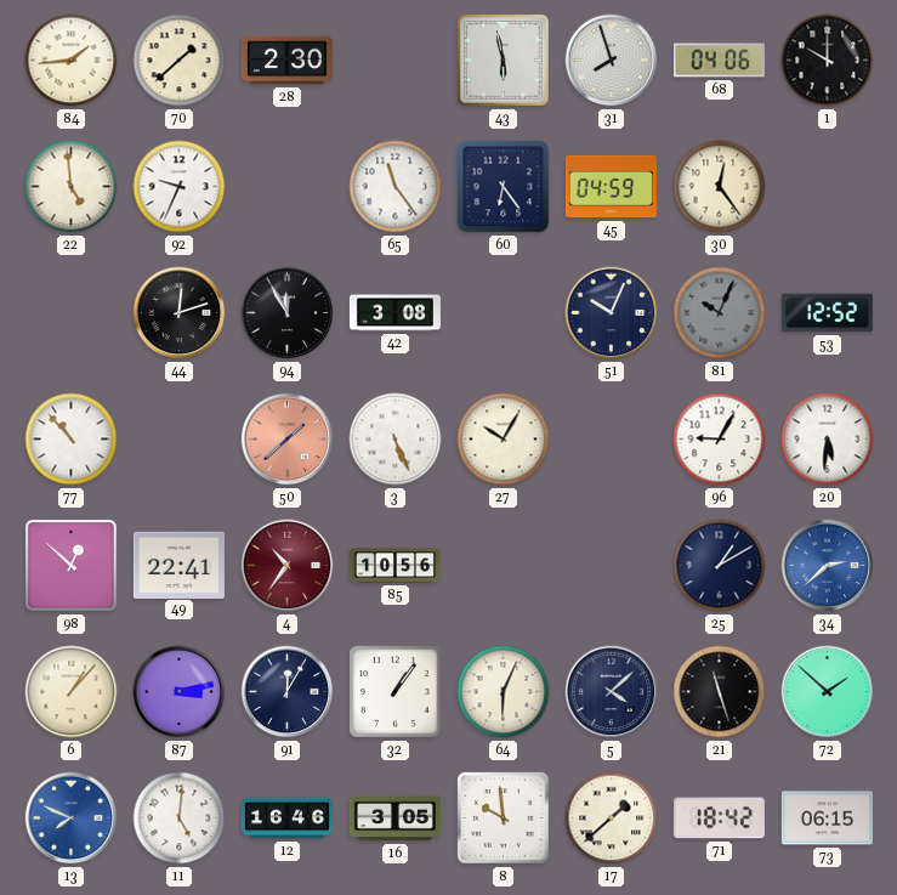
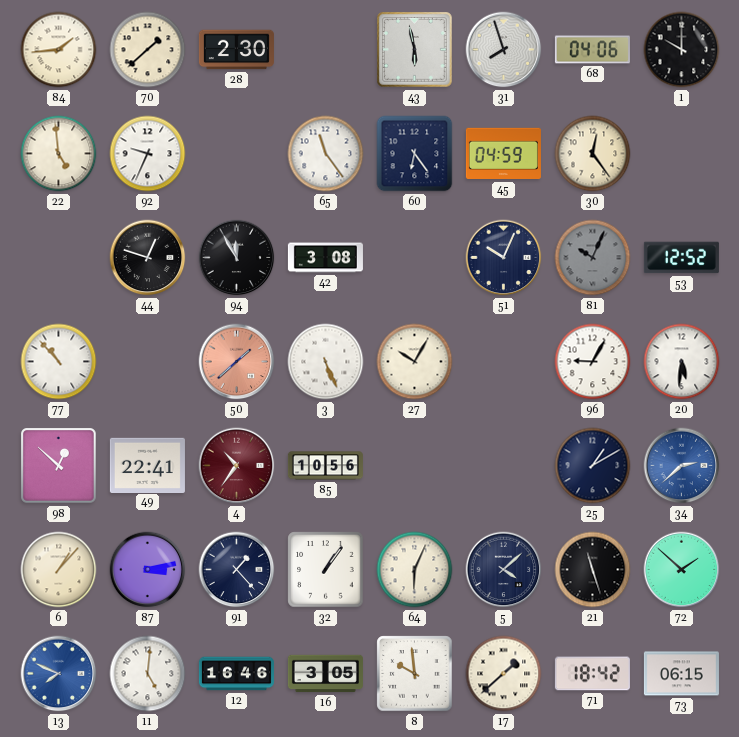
44: 12:12 -> 12:48 (148, 258)
91: 12:05 -> 1:23 (237, 570)
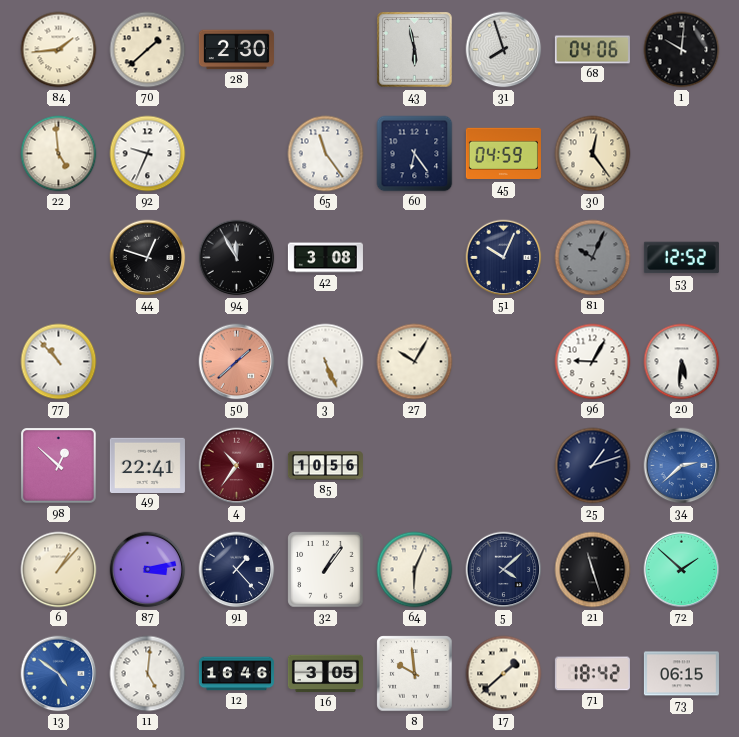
1: 10:00 -> 10:01 (682, 50)
25: 1:10 -> 1:12 (593, 466)
13: 7:49 -> 4:51 (59, 674)
